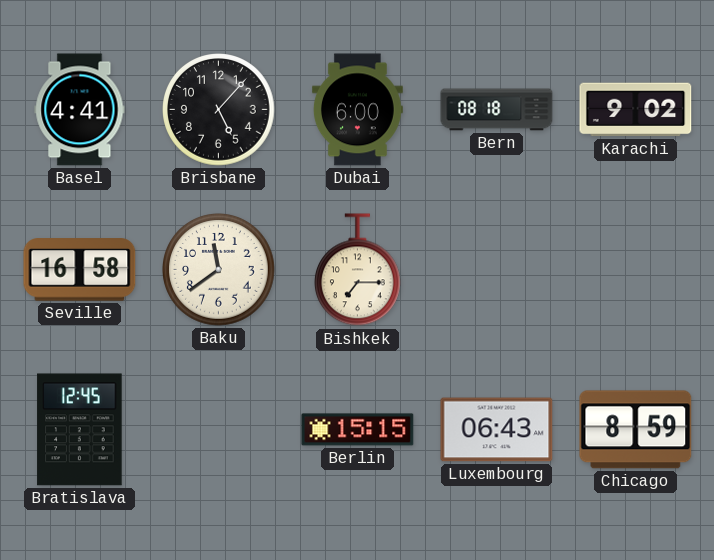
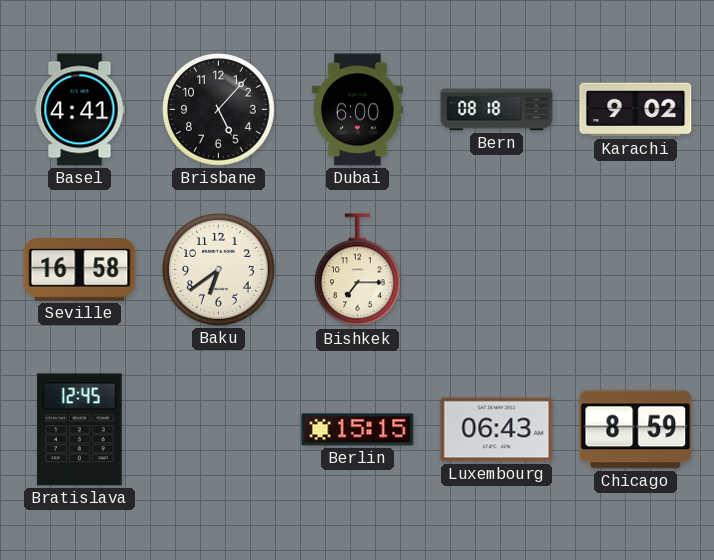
Baku: 11:39 -> 6:39 (219, 270)
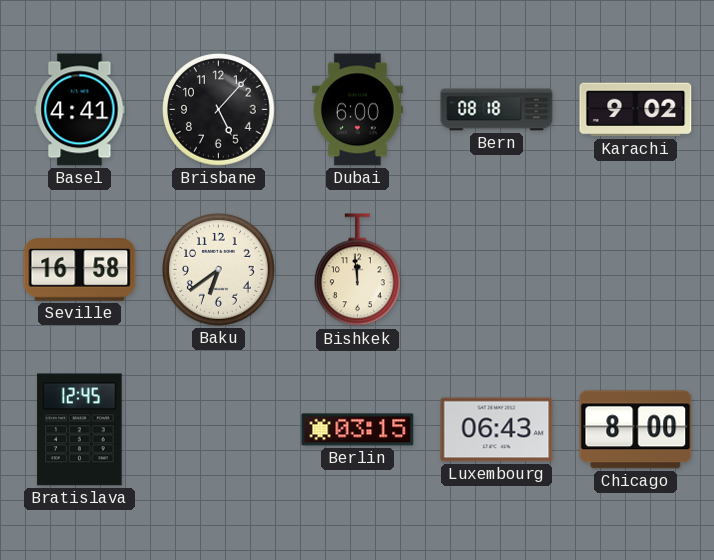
Bishkek: 7:15 -> 11:59 (358, 270)
Berlin: 15:15 -> 03:15 (358, 430)
Chicago: 8:59 -> 8:00 (636, 430)
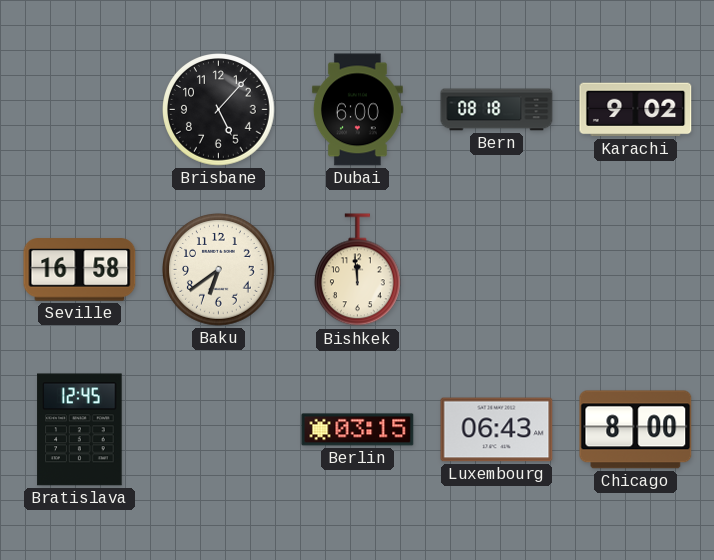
Basel: 4:41 -> none (80, 110)
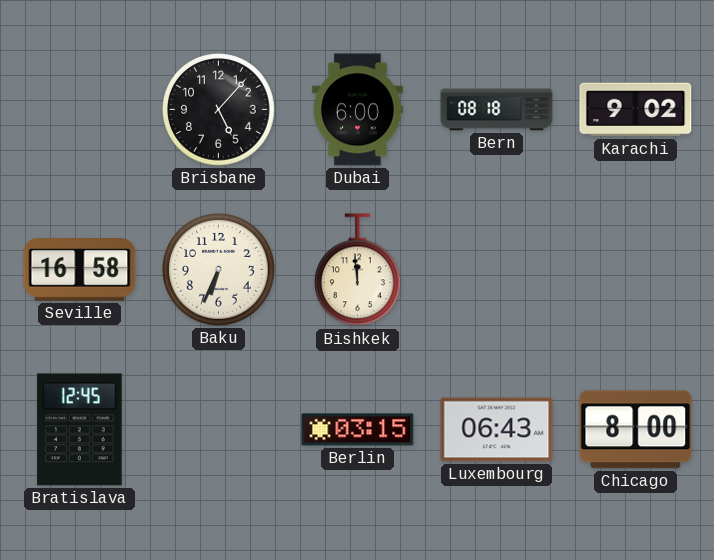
Baku: 6:39 -> 6:34 (219, 270)
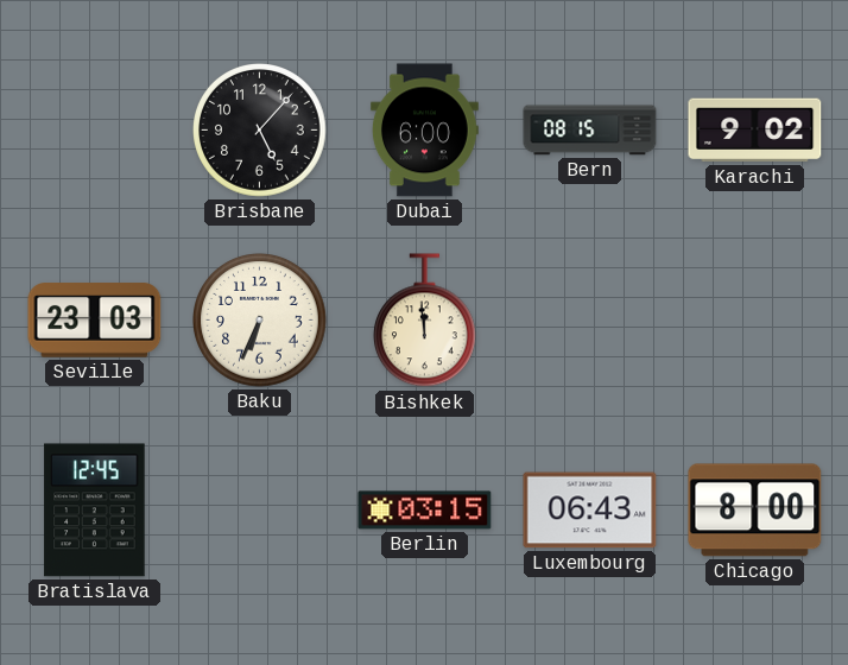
Bern: 08:18 -> 08:15 (590, 131)
Seville: 16:58 -> 23:03 (95, 321)
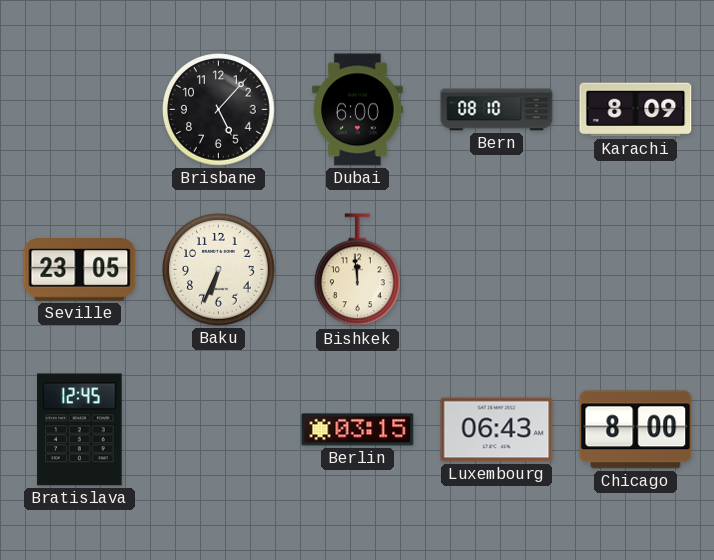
Bern: 08:15 -> 08:10 (497, 110)
Karachi: 9:02 -> 8:09 (636, 110)
Seville: 23:03 -> 23:05 (80, 270)
